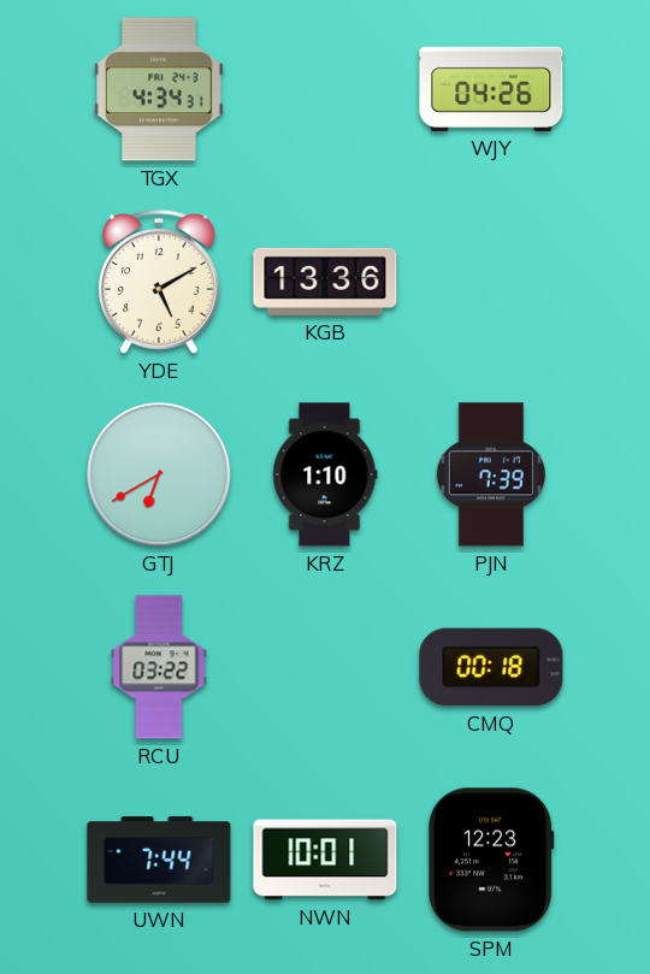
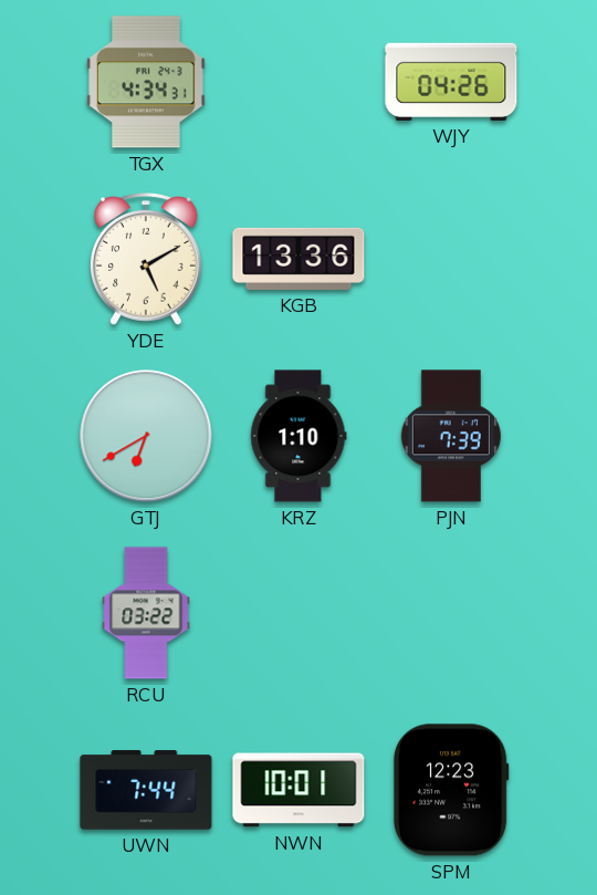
CMQ: 00:18 -> none (491, 667)
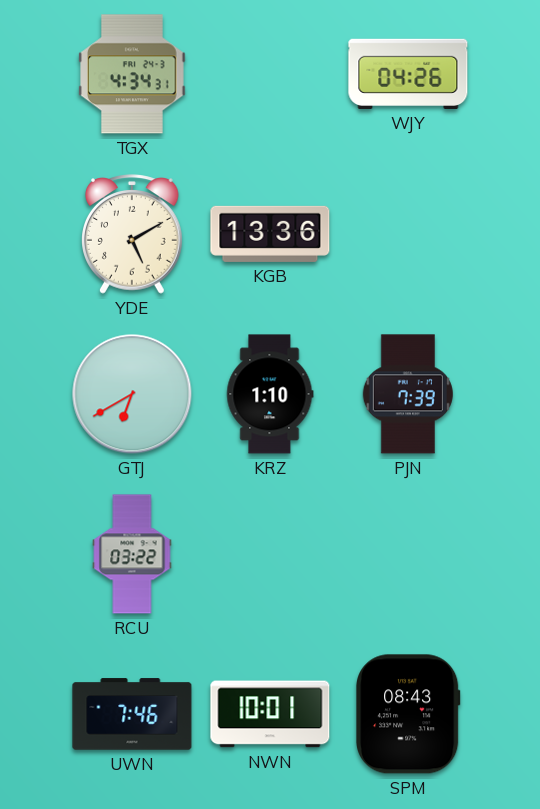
UWN: 7:44 -> 7:46 (132, 714)
SPM: 12:23 -> 08:43 (409, 714)
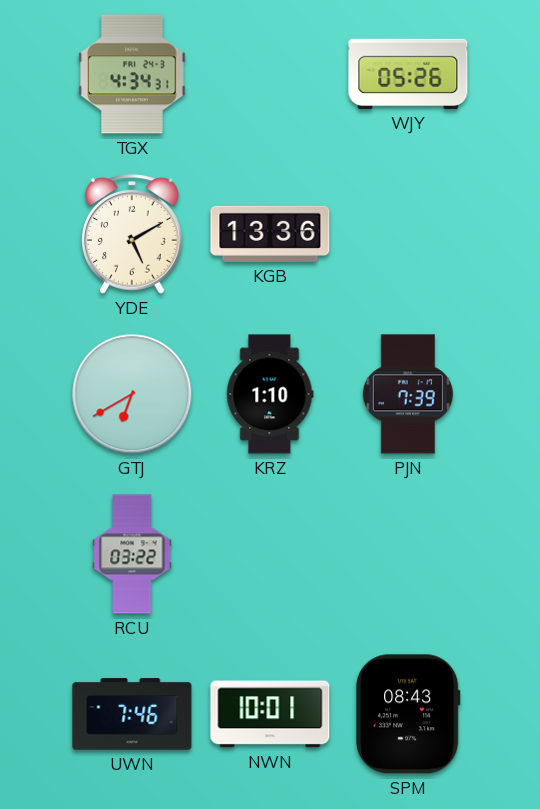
WJY: 04:26 -> 05:26 (408, 74)
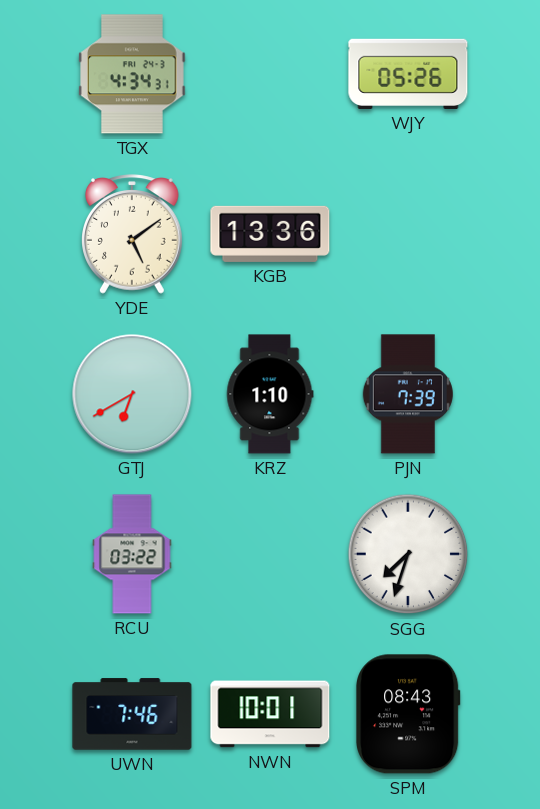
YDE: 5:10 -> 5:09 (133, 234)
SGG: none -> 7:33 (408, 554)
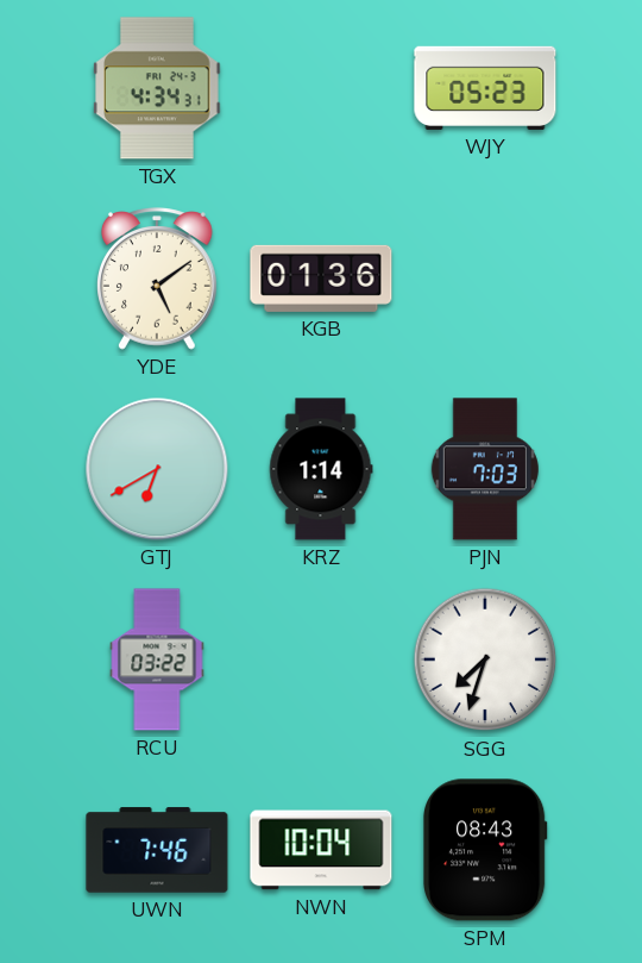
WJY: 05:26 -> 05:23 (485, 88)
KGB: 13:36 -> 01:36 (321, 279)
KRZ: 1:10 -> 1:14 (321, 469)
PJN: 7:39 -> 7:03 (485, 469)
NWN: 10:01 -> 10:04 (321, 850)
